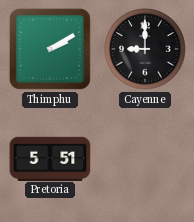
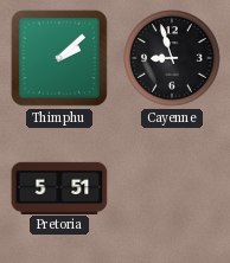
Thimphu: 2:10 -> 2:08 (59, 58)
Cayenne: 9:00 -> 8:57 (172, 58)
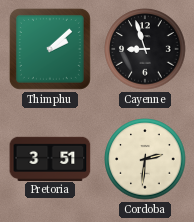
Pretoria: 5:51 -> 3:51 (50, 158)
Cordoba: none -> 2:31 (145, 159)
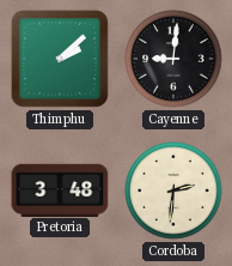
Cayenne: 8:57 -> 9:01 (173, 59)
Pretoria: 3:51 -> 3:48 (60, 189)
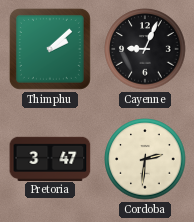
Cayenne: 9:01 -> 9:04 (145, 49)
Pretoria: 3:48 -> 3:47 (50, 158)
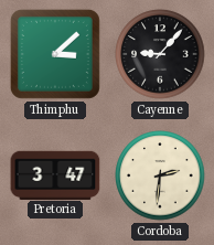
Thimphu: 2:08 -> 3:08 (55, 54)
Cayenne: 9:04 -> 9:07 (160, 54)
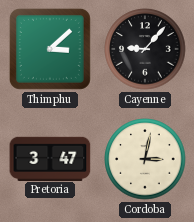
Cordoba: 2:31 -> 3:02 (145, 159)
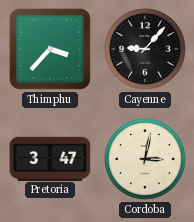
Thimphu: 3:08 -> 3:37 (50, 49)
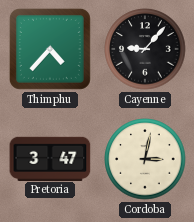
Thimphu: 3:37 -> 4:37 (50, 49)
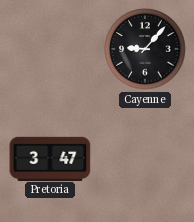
Thimphu: 4:37 -> none (50, 49)
Cordoba: 3:02 -> none (145, 159)
